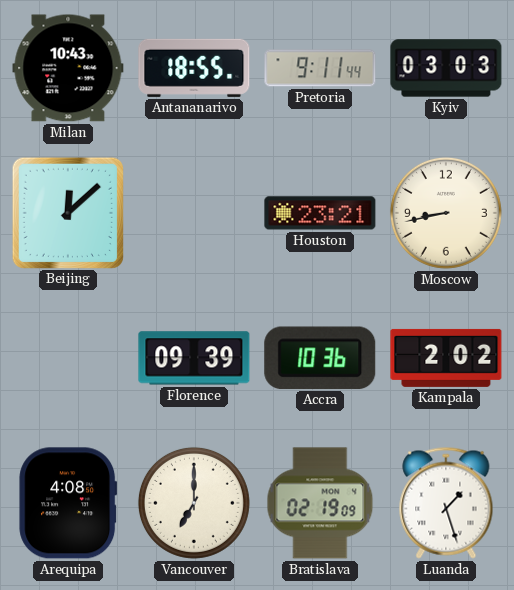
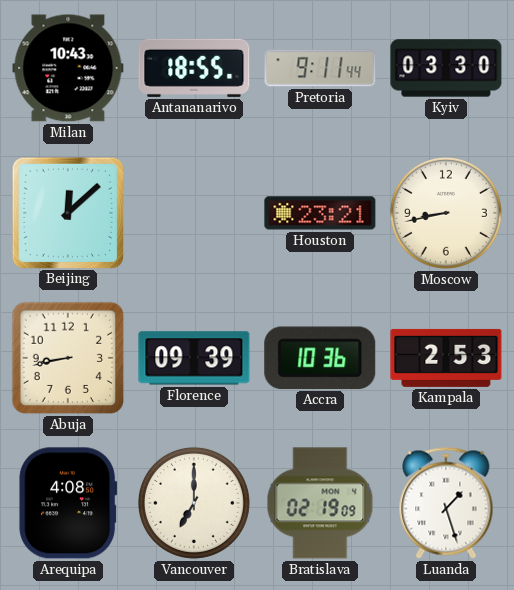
Kyiv: 03:03 -> 03:30 (446, 68)
Abuja: none -> 8:43 (68, 358)
Kampala: 2:02 -> 2:53 (446, 358)
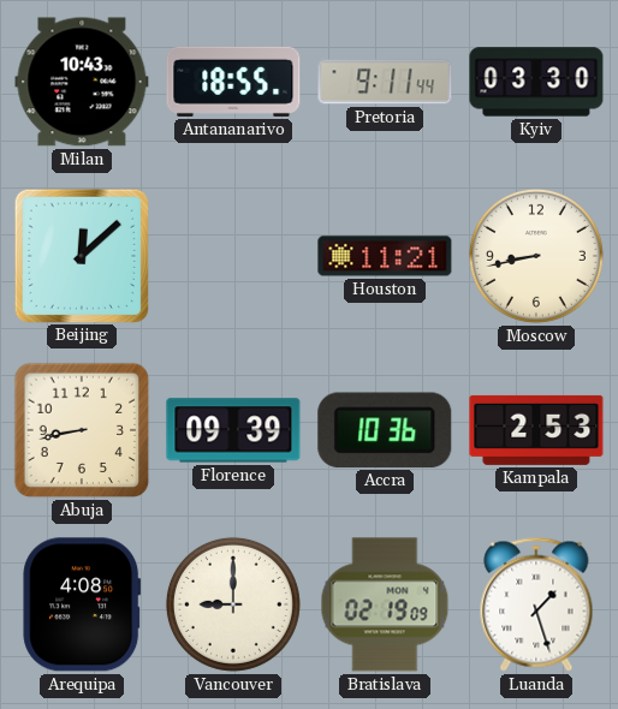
Houston: 23:21 -> 11:21 (385, 256)
Vancouver: 7:00 -> 9:00 (233, 604)
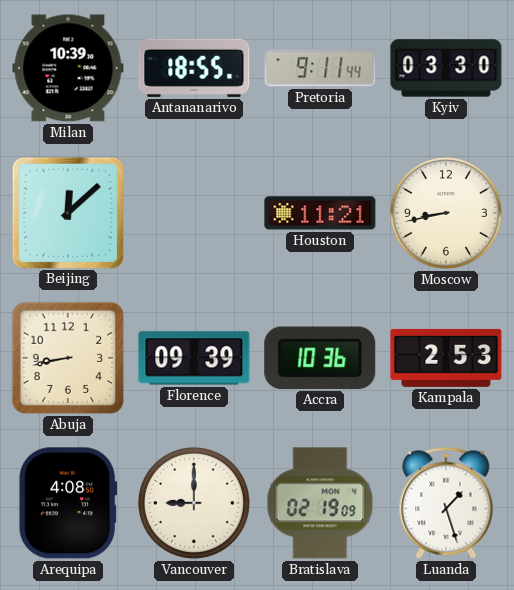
Milan: 10:43 -> 10:39 (68, 68)
